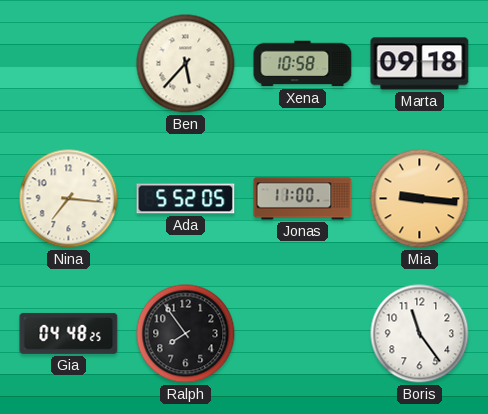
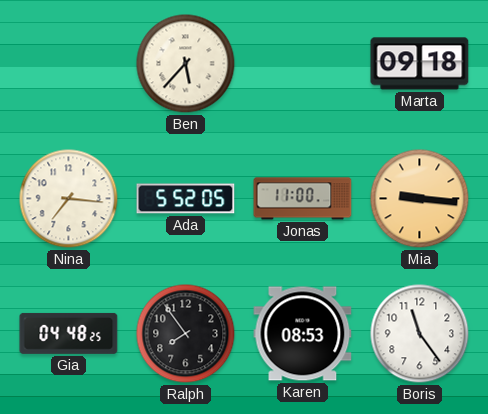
Xena: 10:58 -> none (303, 64)
Karen: none -> 08:53 (303, 334)
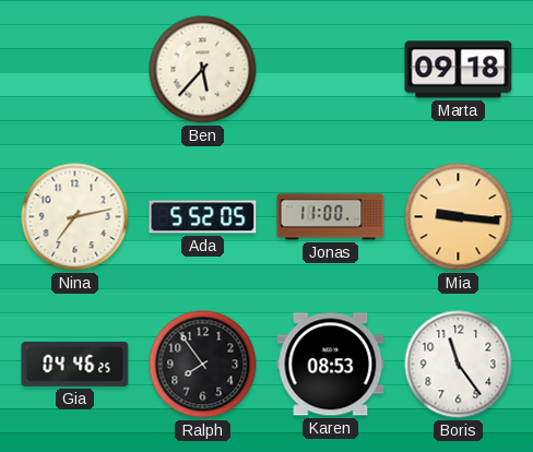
Nina: 7:16 -> 7:13 (75, 217)
Gia: 04:48 -> 04:46 (75, 364)
